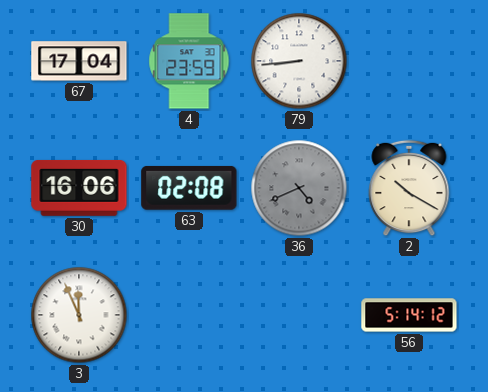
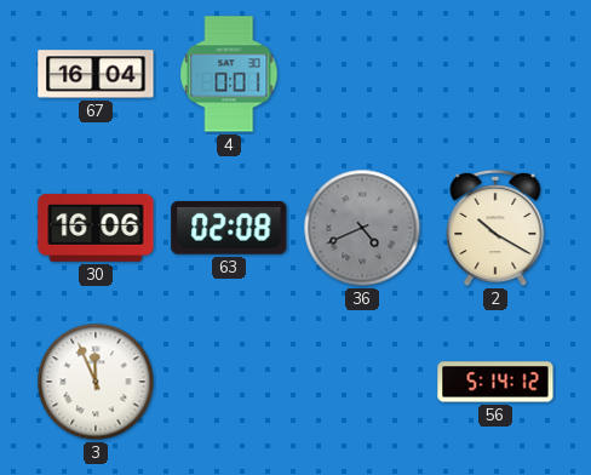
67: 17:04 -> 16:04 (96, 74)
4: 23:59 -> 0:01 (229, 74)
79: 8:44 -> none (299, 61)
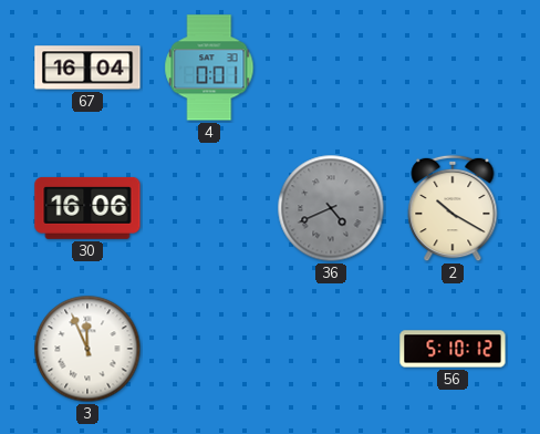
63: 02:08 -> none (229, 228)
56: 5:14 -> 5:10 (453, 349)
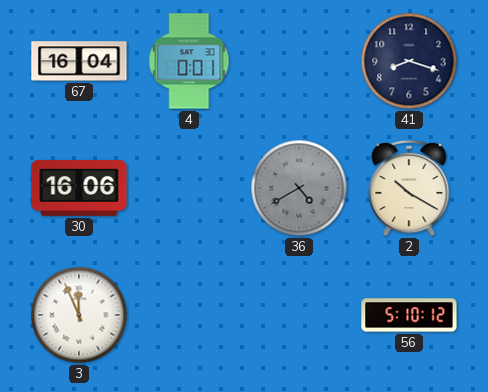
41: none -> 8:18 (409, 61)
36: 4:41 -> 4:40 (299, 188)
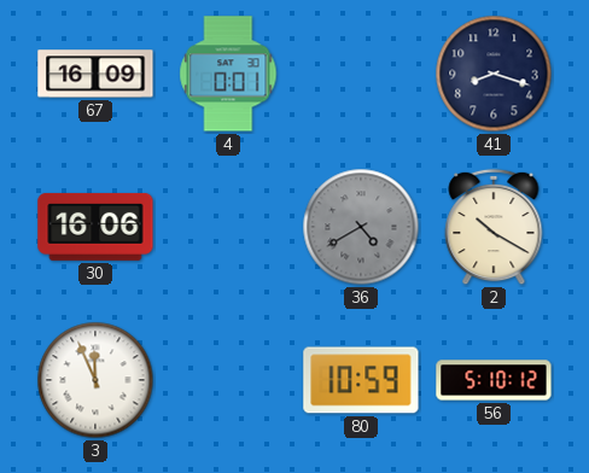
67: 16:04 -> 16:09 (95, 74)
80: none -> 10:59 (361, 380)
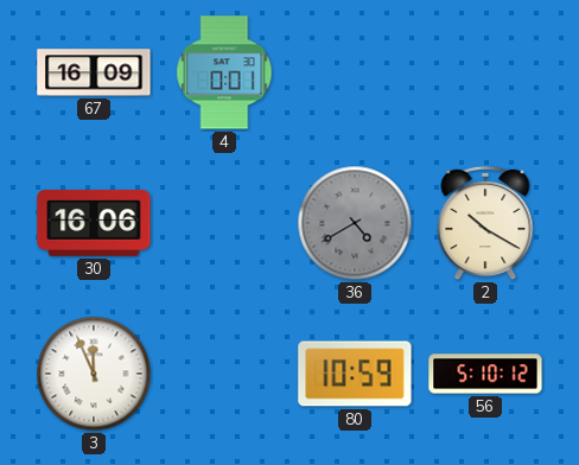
41: 8:18 -> none (494, 74)
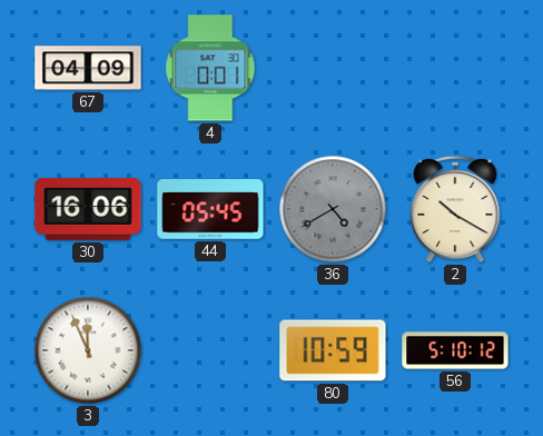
67: 16:09 -> 04:09 (88, 68)
44: none -> 05:45 (210, 210)
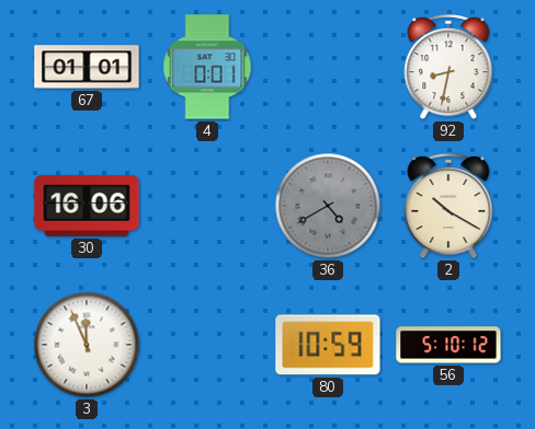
67: 04:09 -> 01:01 (87, 67)
92: none -> 8:32 (448, 67)
44: 05:45 -> none (210, 210)
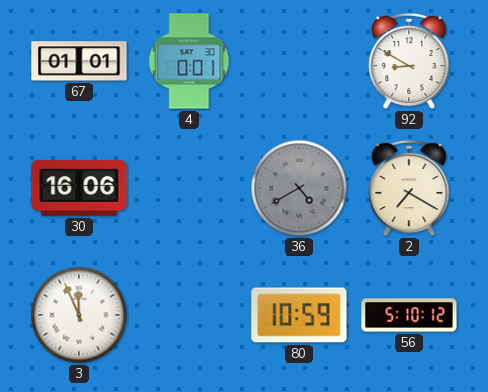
92: 8:32 -> 8:50 (409, 61)
2: 10:20 -> 7:20 (409, 188)
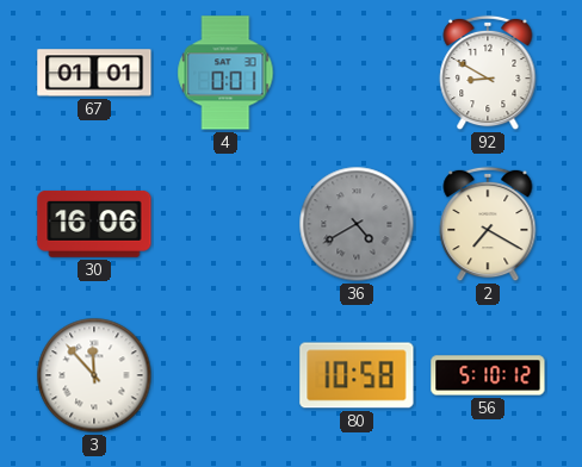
3: 11:56 -> 11:53 (94, 375)
80: 10:59 -> 10:58 (357, 375)
